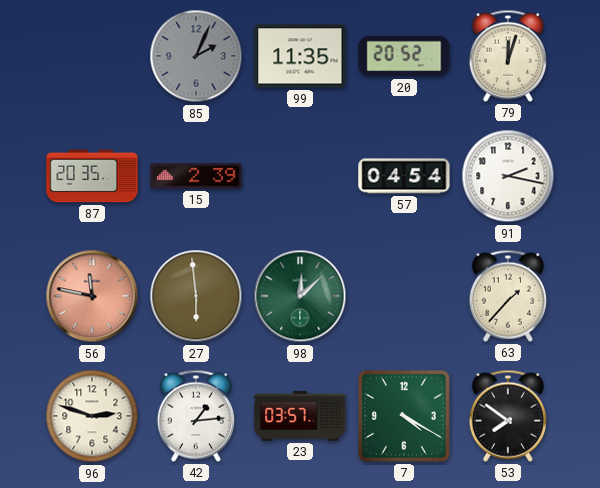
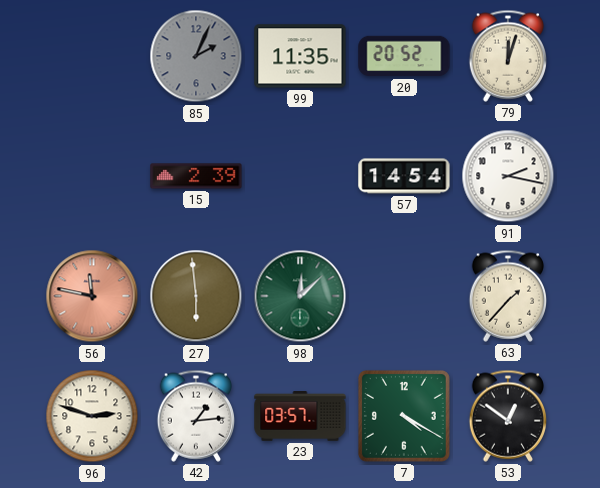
87: 20:35 -> none (92, 176)
57: 04:54 -> 14:54 (404, 176)
53: 7:51 -> 12:51 (507, 416)
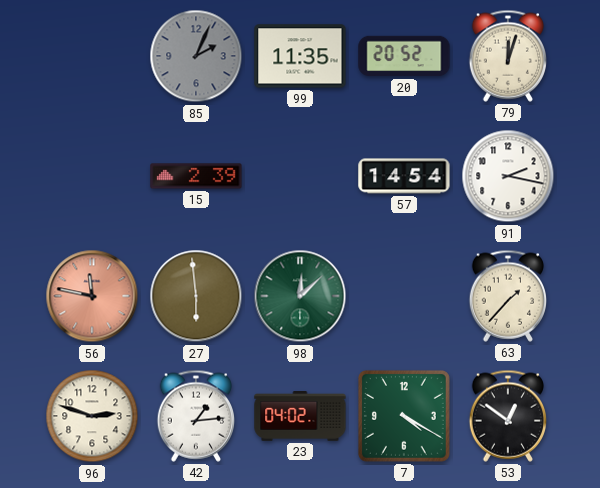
23: 03:57 -> 04:02 (300, 417)
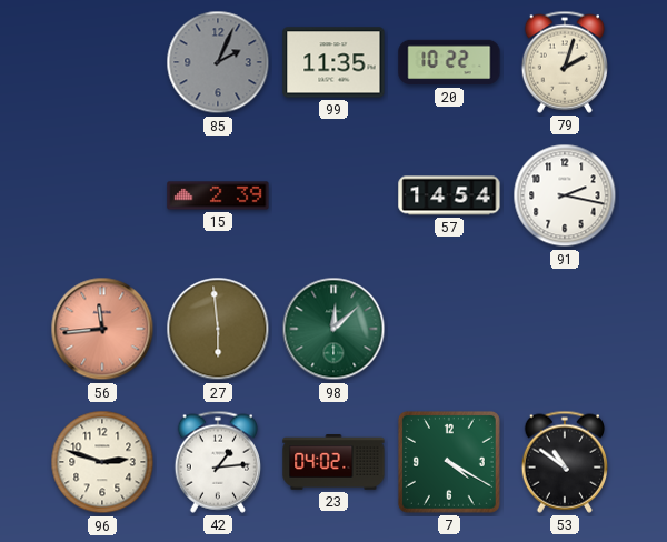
20: 20:52 -> 10:22 (449, 62)
79: 12:03 -> 2:03 (564, 62)
56: 11:47 -> 11:44 (102, 329)
63: 1:37 -> none (507, 296)
53: 12:51 -> 10:51 (564, 462)
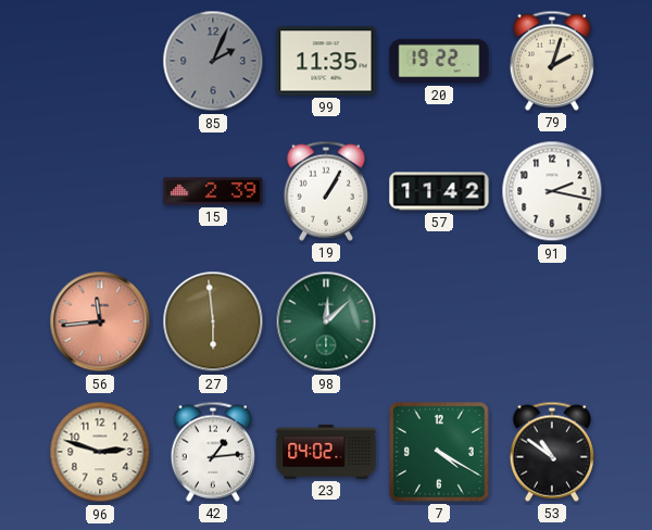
20: 10:22 -> 19:22 (439, 61)
19: none -> 1:05 (325, 191)
57: 14:54 -> 11:42 (439, 191)
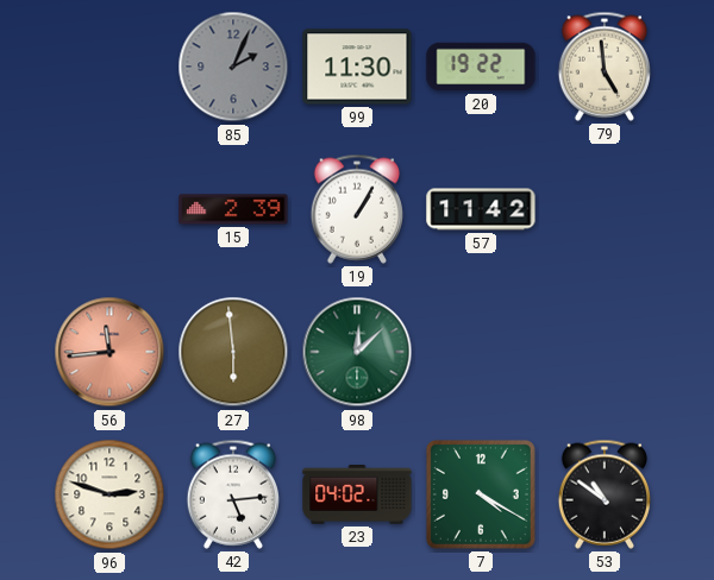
99: 11:35 -> 11:30 (357, 67)
79: 2:03 -> 4:59 (603, 67)
91: 2:17 -> none (552, 191)
42: 1:14 -> 5:14 (232, 494)
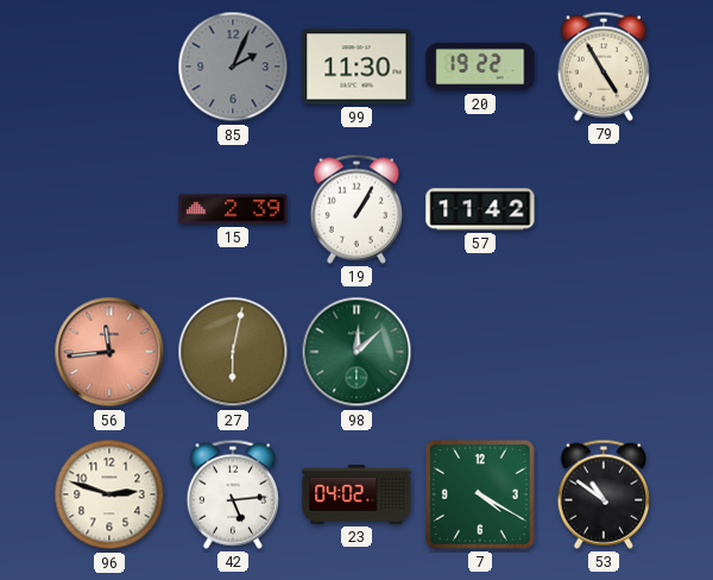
79: 4:59 -> 4:55 (602, 67)
27: 5:59 -> 6:02 (233, 352)
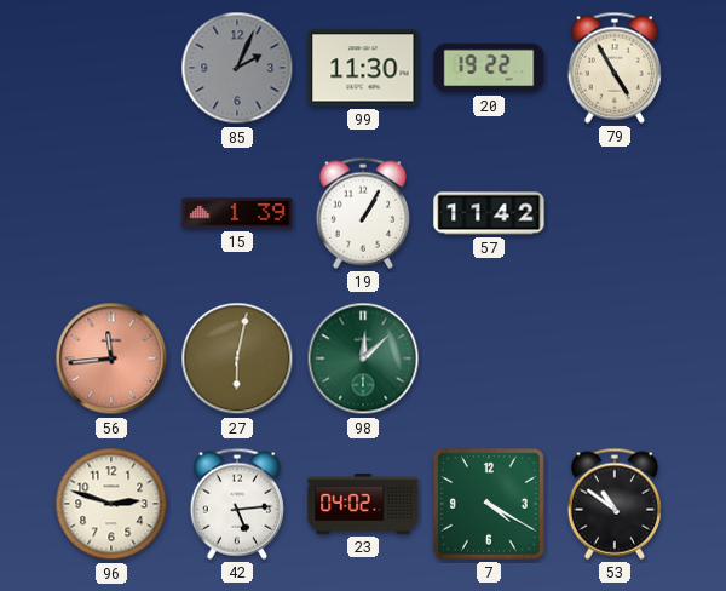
15: 2:39 -> 1:39 (237, 213)
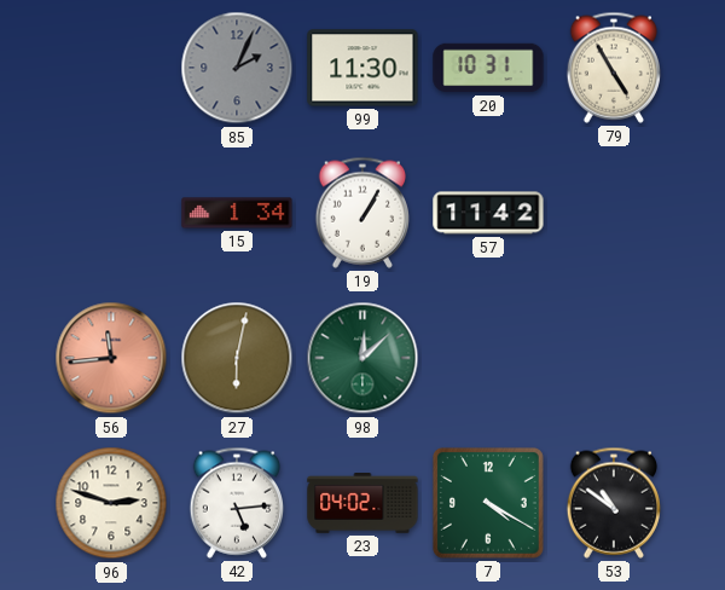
20: 19:22 -> 10:31 (488, 68)
15: 1:39 -> 1:34 (237, 213)
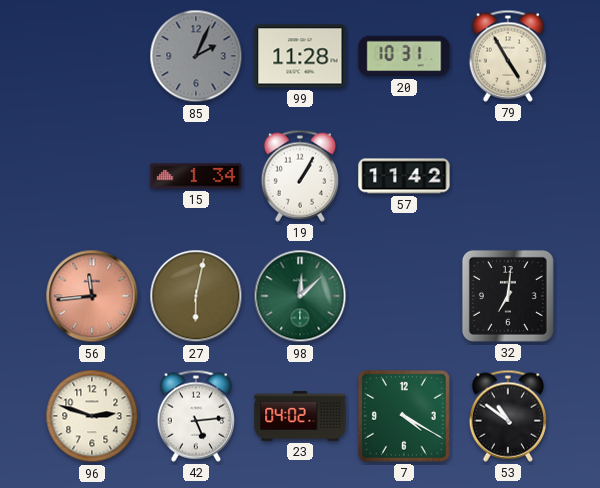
99: 11:30 -> 11:28 (300, 56)
32: none -> 7:01 (508, 296)
